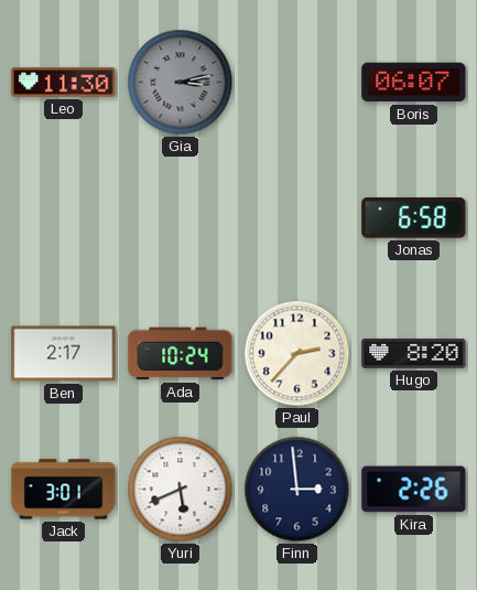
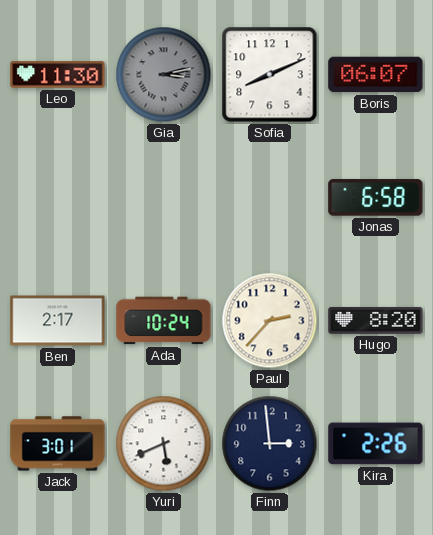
Sofia: none -> 8:11 (270, 75)
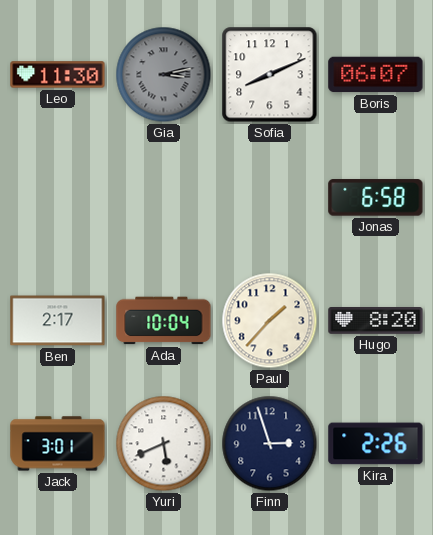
Ada: 10:24 -> 10:04 (164, 321)
Paul: 2:37 -> 1:37 (270, 321)
Finn: 2:59 -> 2:57 (270, 444)
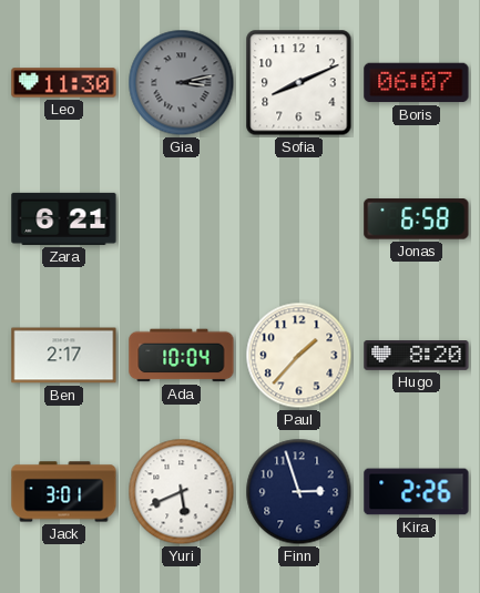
Zara: none -> 6:21 (64, 218)
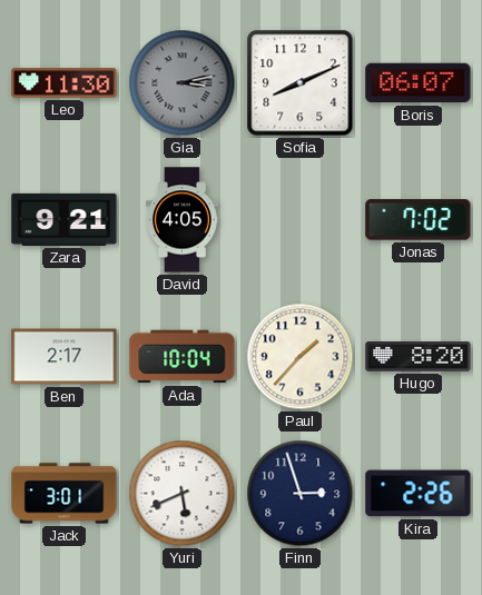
Zara: 6:21 -> 9:21 (65, 219)
David: none -> 4:05 (183, 220)
Jonas: 6:58 -> 7:02 (419, 220)
